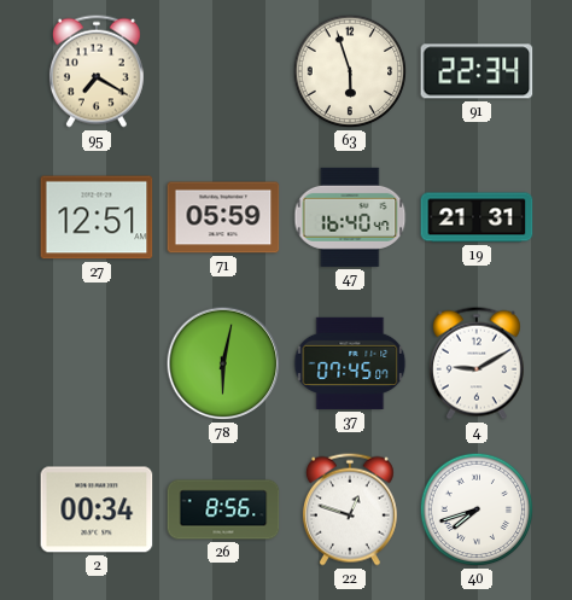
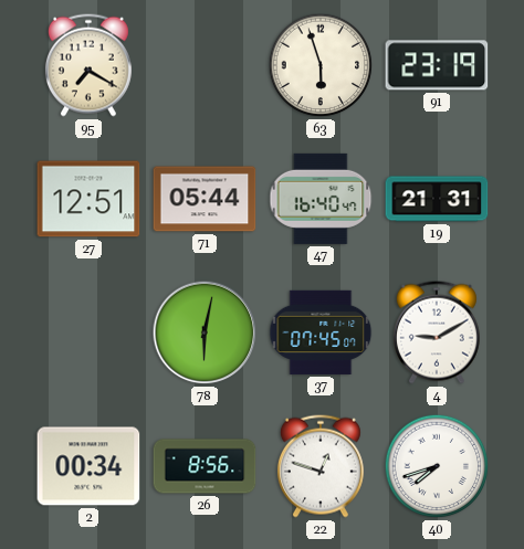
91: 22:34 -> 23:19 (437, 65)
71: 05:59 -> 05:44 (205, 199)
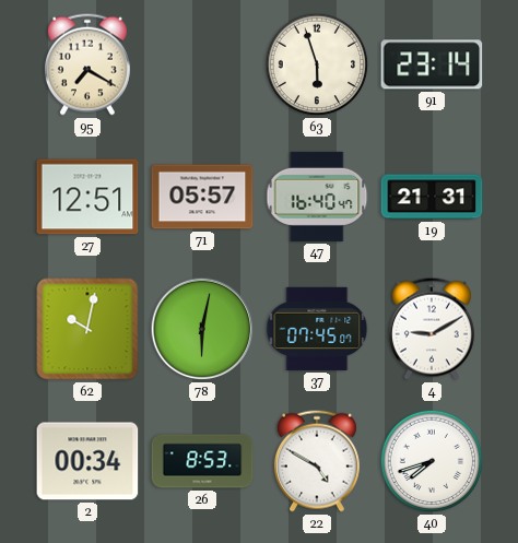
91: 23:19 -> 23:14 (432, 64)
71: 05:44 -> 05:57 (202, 197)
62: none -> 10:02 (87, 329)
26: 8:56 -> 8:53 (202, 461)
22: 12:48 -> 4:50 (317, 461)
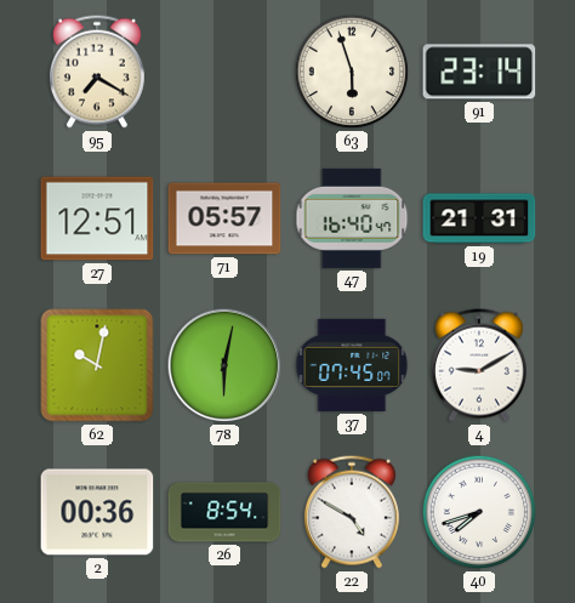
2: 00:34 -> 00:36 (97, 512)
26: 8:53 -> 8:54 (224, 512)
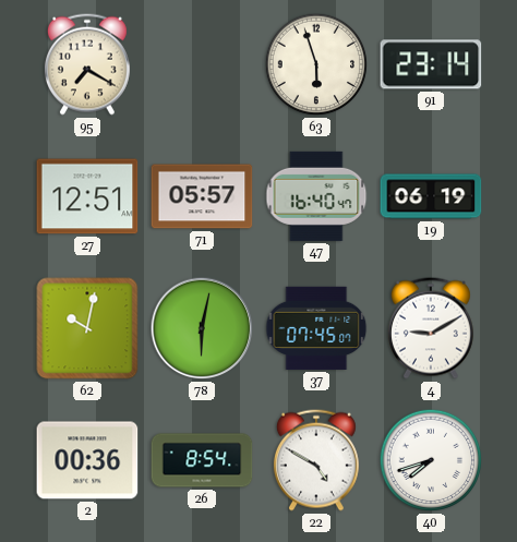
19: 21:31 -> 06:19 (431, 196)
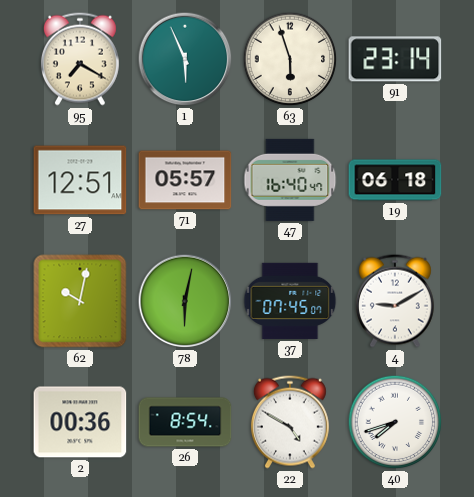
1: none -> 5:56 (185, 59)
19: 06:19 -> 06:18 (395, 180)
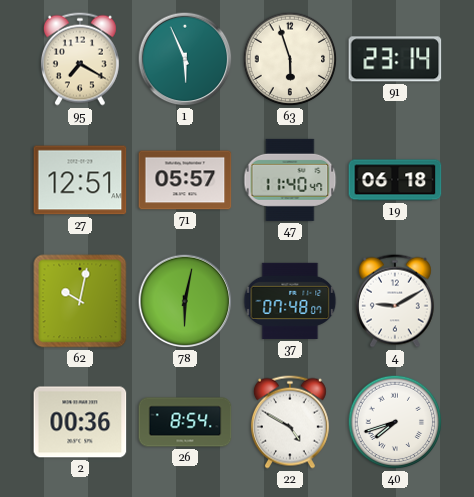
47: 16:40 -> 11:40 (290, 180)
37: 07:45 -> 07:48 (290, 301)
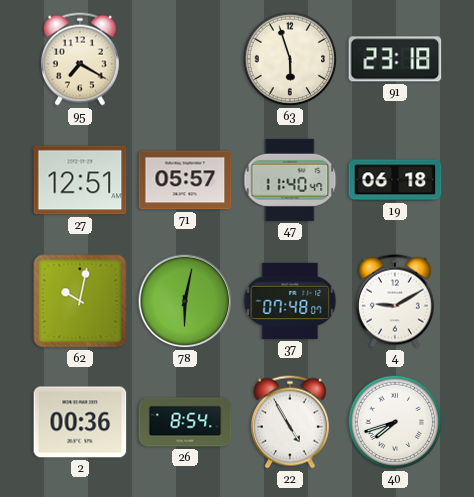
1: 5:56 -> none (185, 59)
91: 23:14 -> 23:18 (395, 59)
22: 4:50 -> 4:55 (290, 422)
